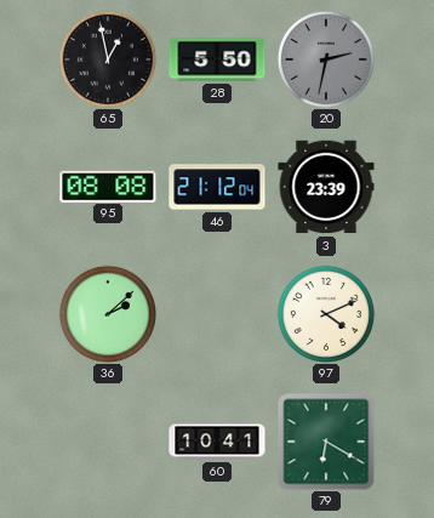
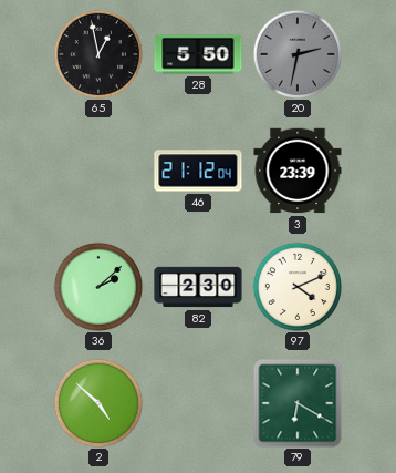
95: 08:08 -> none (108, 186)
82: none -> 2:30 (198, 287)
2: none -> 4:52 (98, 403)
60: 10:41 -> none (217, 442)
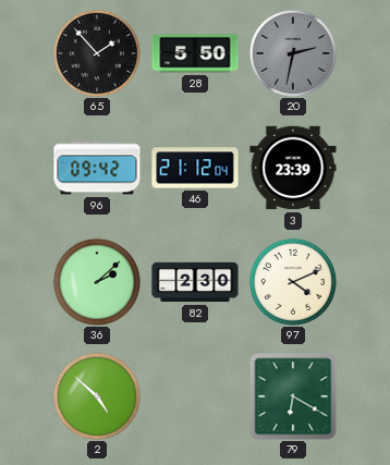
65: 12:58 -> 1:53 (97, 53)
96: none -> 09:42 (97, 168)
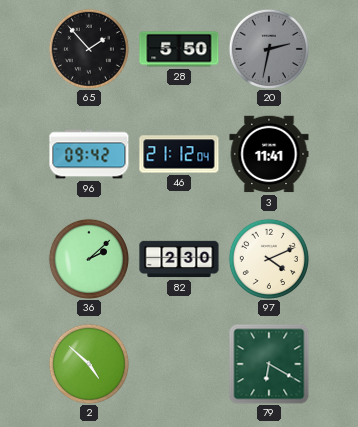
3: 23:39 -> 11:41 (269, 154)
